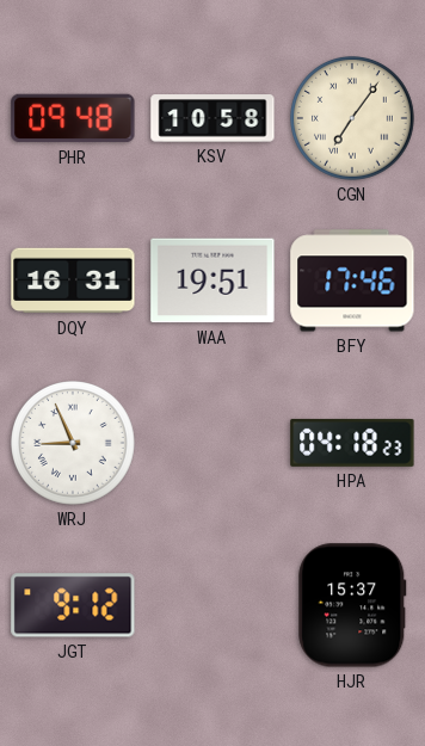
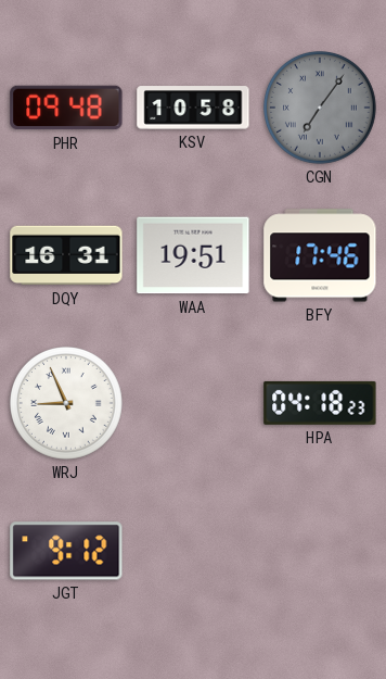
CGN dial: cream -> grey (321, 109)
HJR: 15:37 -> none (352, 605)
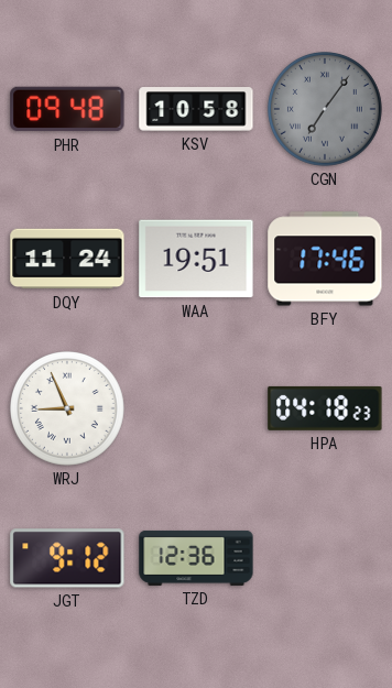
DQY: 16:31 -> 11:24 (67, 259)
TZD: none -> 12:36 (196, 558)
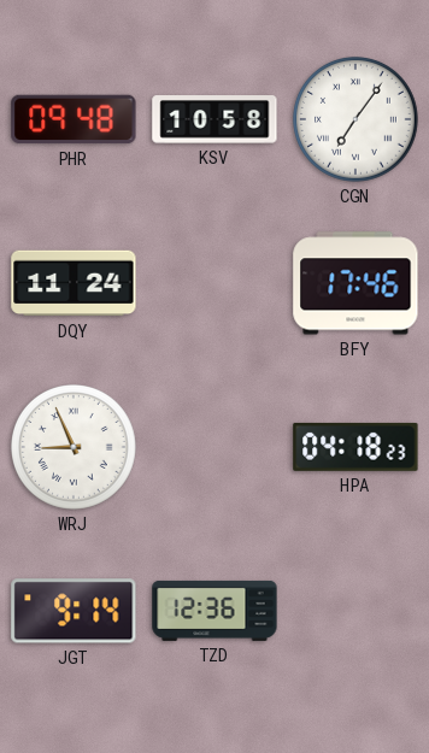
CGN dial: grey -> white (357, 120)
WAA: 19:51 -> none (196, 259)
JGT: 9:12 -> 9:14 (74, 611)
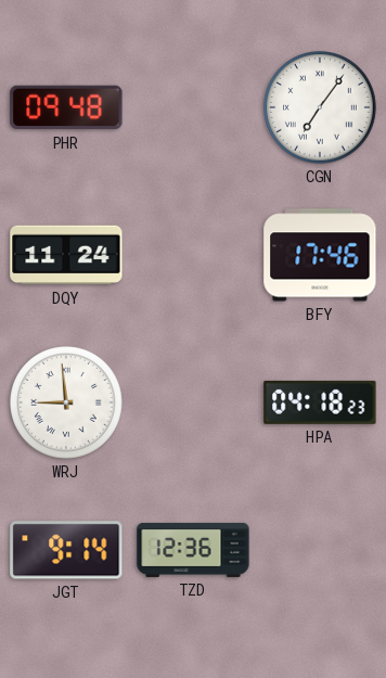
KSV: 10:58 -> none (214, 119)
WRJ: 8:56 -> 8:59 (67, 404)
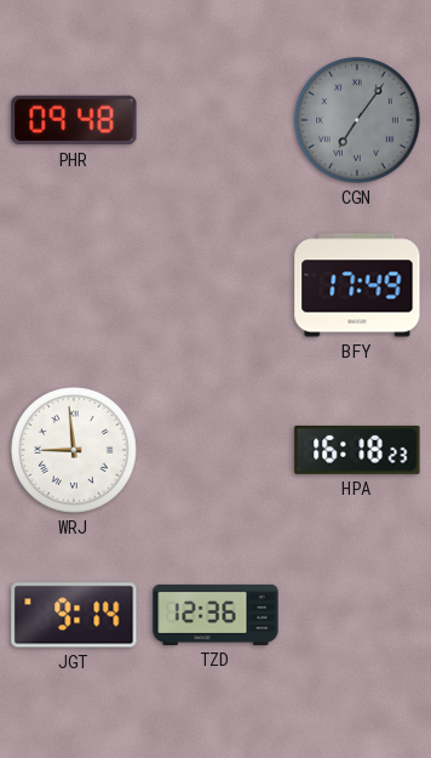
CGN dial: white -> grey (358, 121)
DQY: 11:24 -> none (66, 255)
BFY: 17:46 -> 17:49 (357, 285)
HPA: 04:18 -> 16:18 (357, 450)
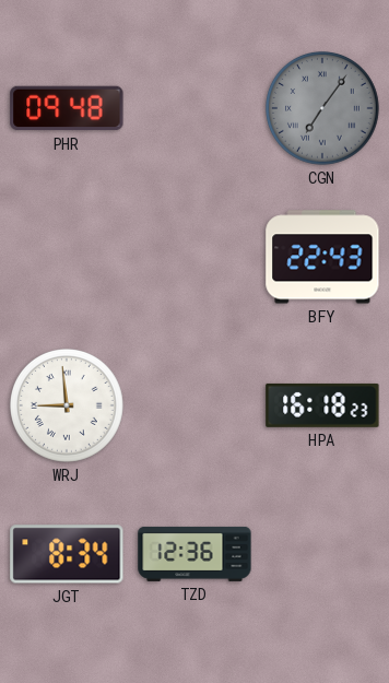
BFY: 17:49 -> 22:43 (322, 257)
JGT: 9:14 -> 8:34 (67, 554)
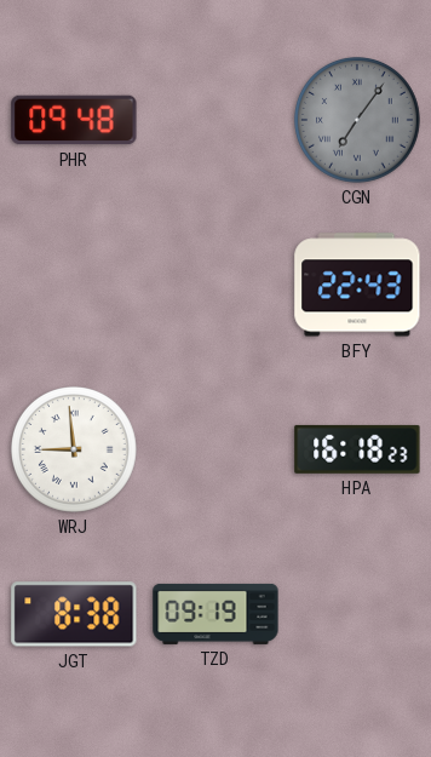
JGT: 8:34 -> 8:38 (74, 614)
TZD: 12:36 -> 09:19 (215, 614)
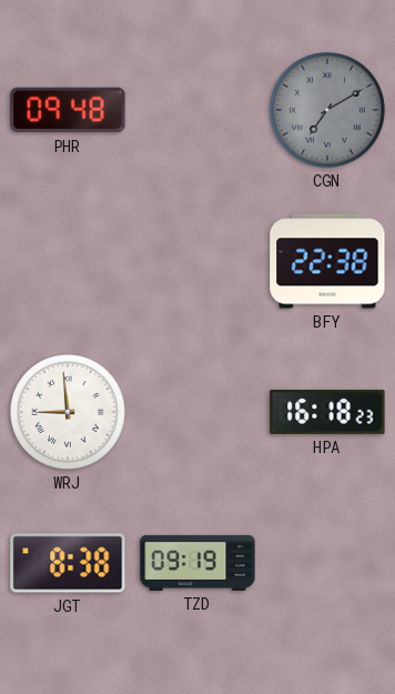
CGN: 7:06 -> 7:10 (328, 111)
BFY: 22:43 -> 22:38 (327, 261)
